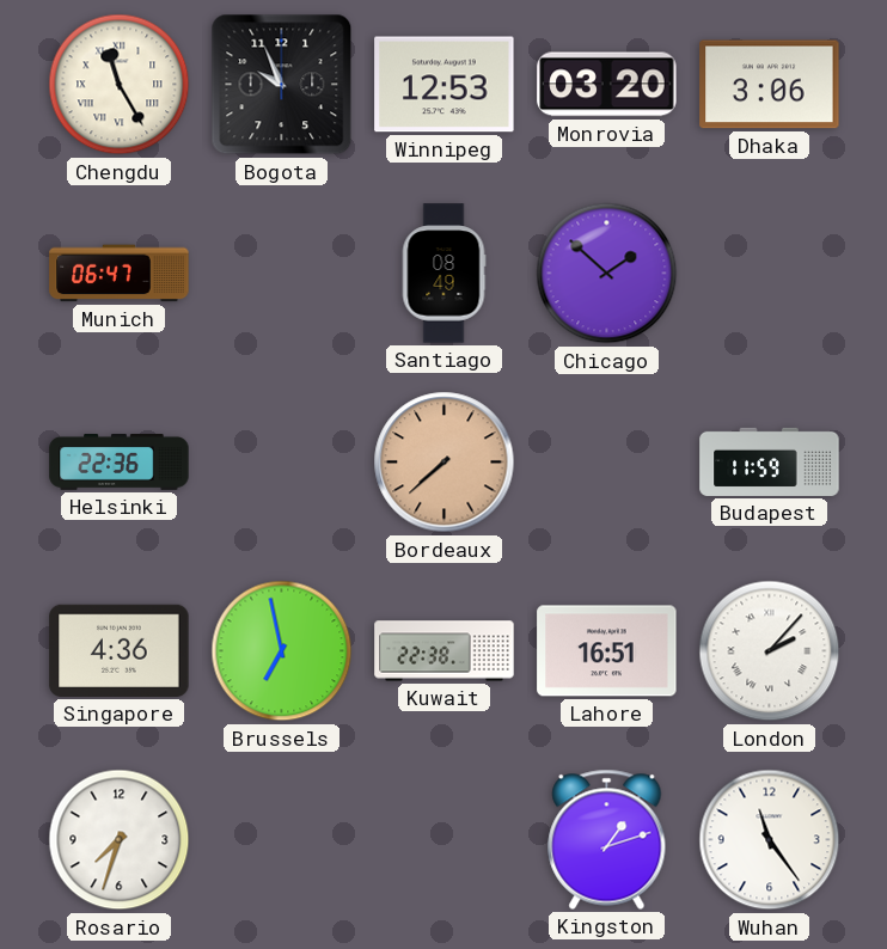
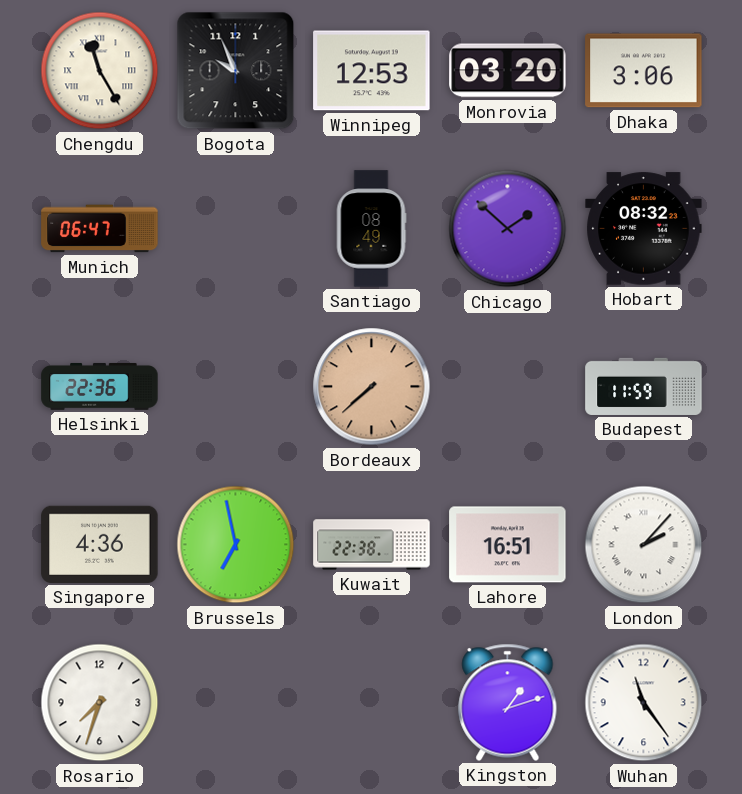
Hobart: none -> 08:32 (644, 229)
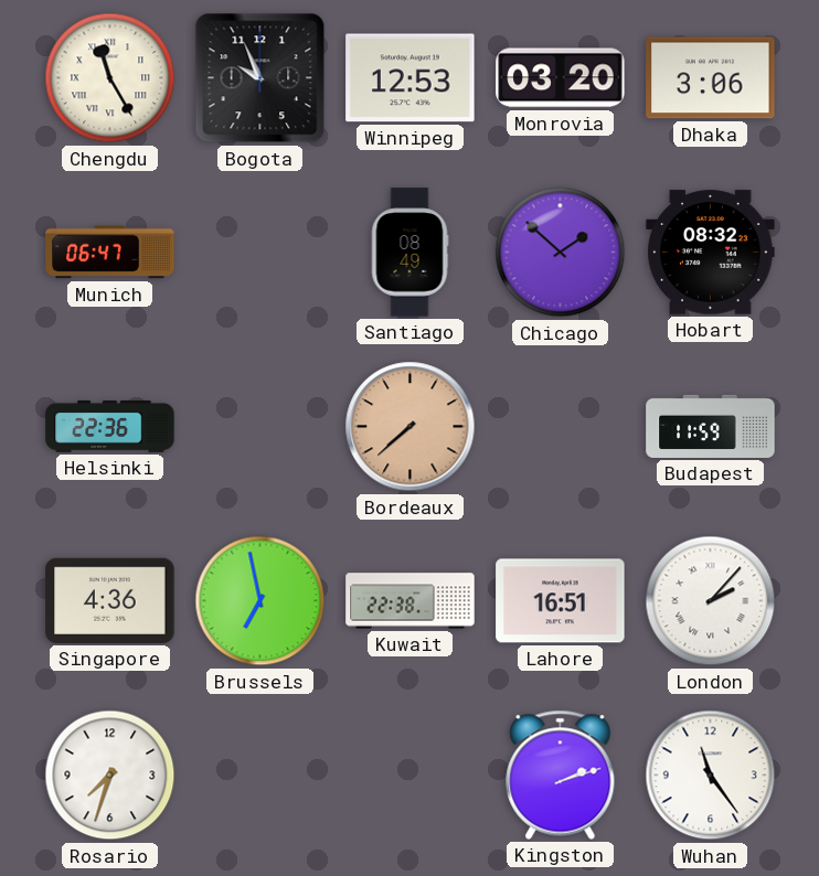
Kingston: 1:12 -> 2:12 (561, 774)
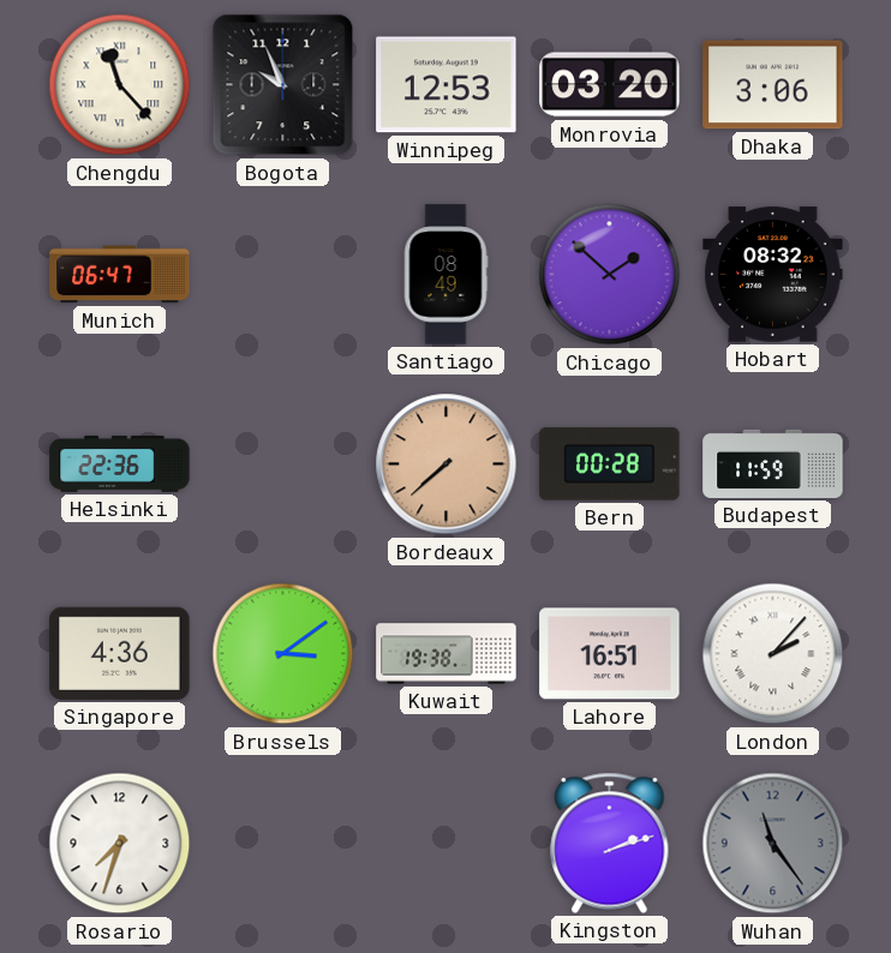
Chengdu: 11:25 -> 11:23 (120, 85)
Bern: none -> 00:28 (610, 464)
Brussels: 6:58 -> 3:09 (283, 654)
Kuwait: 22:38 -> 19:38 (447, 654)
Wuhan dial: white -> grey (773, 844)
